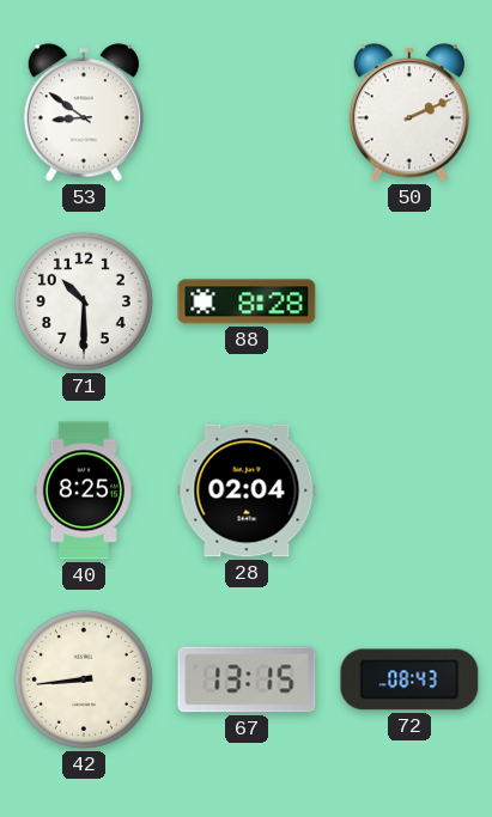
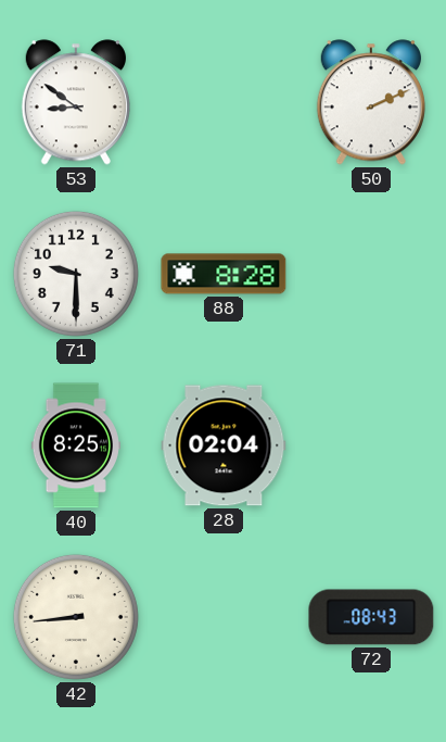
71: 10:30 -> 9:30 (76, 274)
67: 13:15 -> none (247, 679)
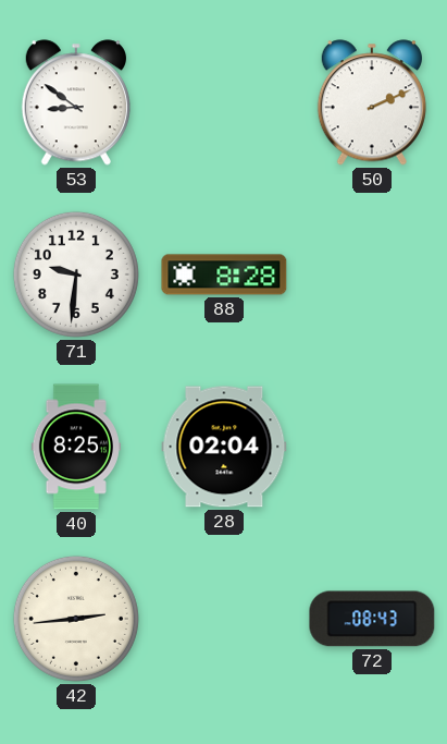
71: 9:30 -> 9:31 (76, 275)
42: 8:44 -> 2:44 (76, 619)
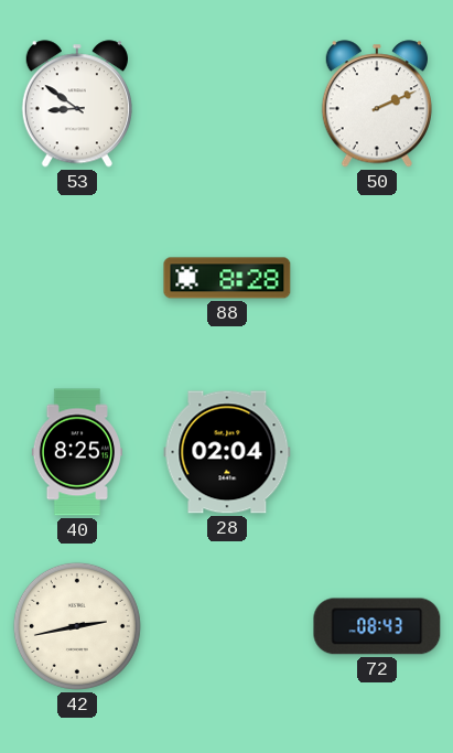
71: 9:31 -> none (76, 275)
42: 2:44 -> 2:43 (77, 626)
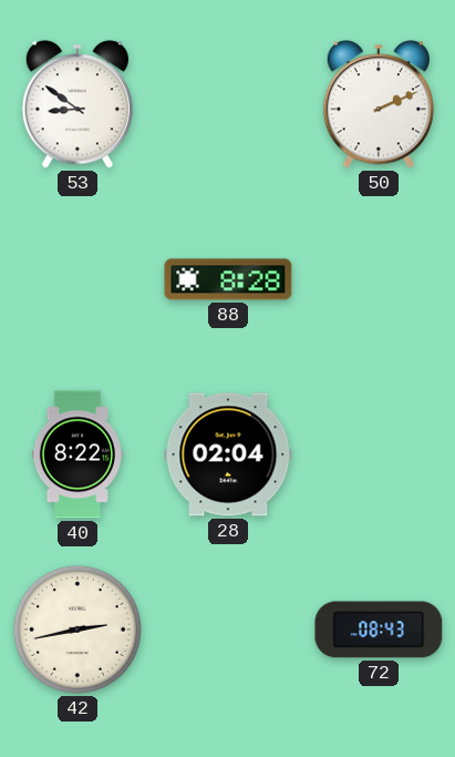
40: 8:25 -> 8:22 (77, 454)
